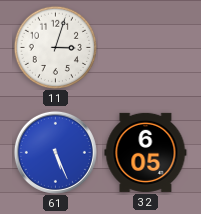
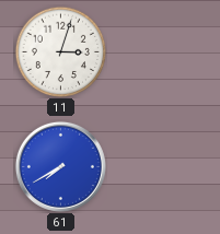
61: 5:26 -> 7:40 (60, 166)
32: 6:05 -> none (146, 152)
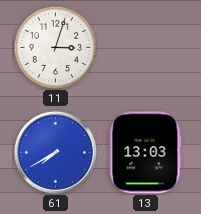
13: none -> 13:03 (146, 153)
